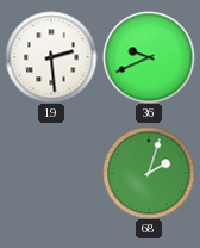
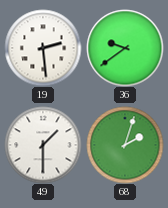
36: 9:41 -> 9:39 (125, 48)
49: none -> 1:30 (43, 145)
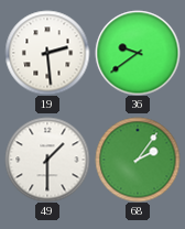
68: 2:03 -> 2:06 (138, 160)
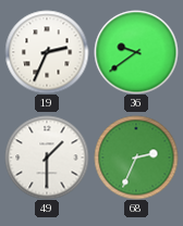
19: 2:29 -> 2:34 (47, 52)
68: 2:06 -> 2:34 (136, 158)
